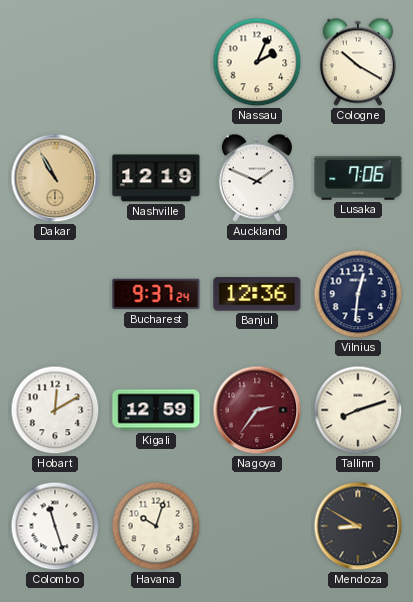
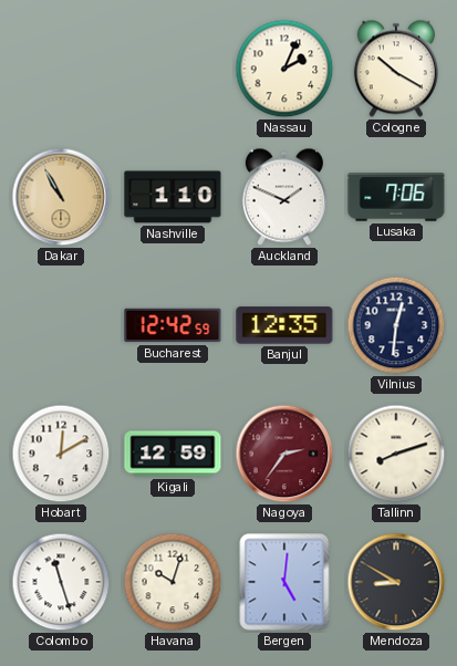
Nashville: 12:19 -> 1:10 (173, 197)
Bucharest: 9:37 -> 12:42 (173, 325)
Banjul: 12:36 -> 12:35 (284, 325)
Bergen: none -> 5:01 (284, 582)
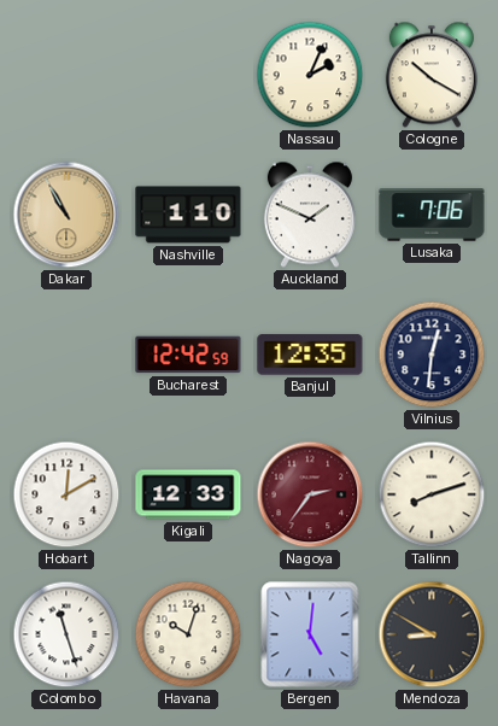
Kigali: 12:59 -> 12:33 (188, 494)
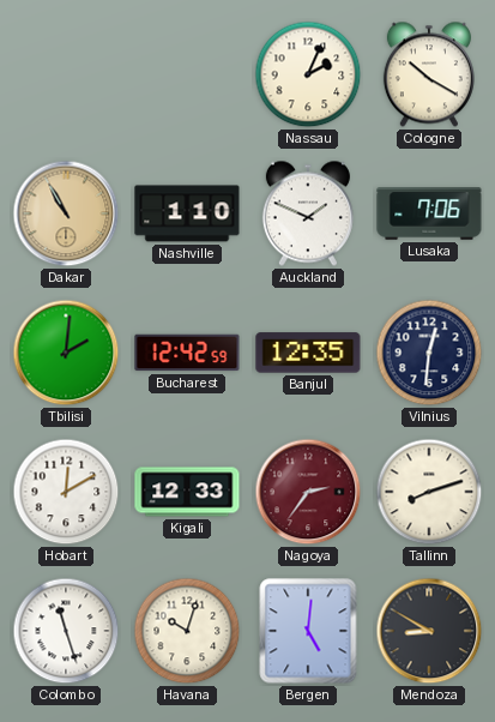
Tbilisi: none -> 2:01 (66, 353)
